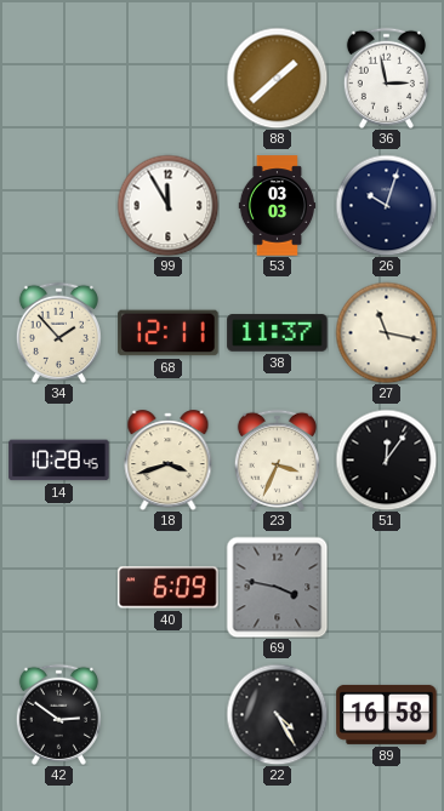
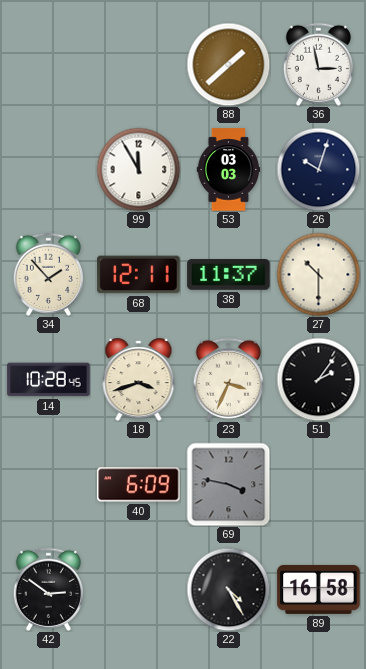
27: 11:17 -> 10:30 (318, 274)
51: 12:06 -> 2:06 (318, 379)
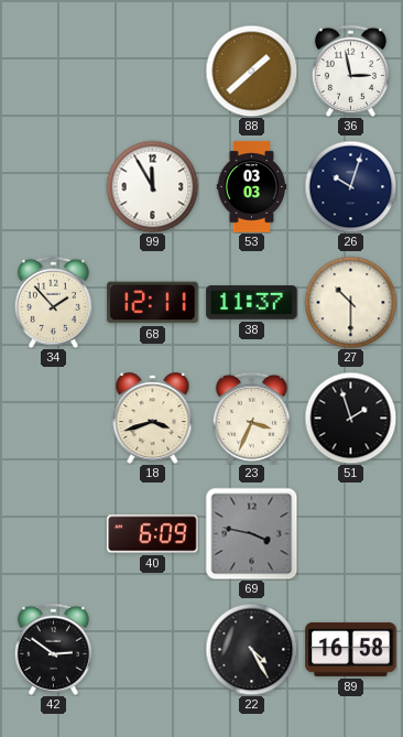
14: 10:28 -> none (49, 380)
51: 2:06 -> 1:57 (350, 418)
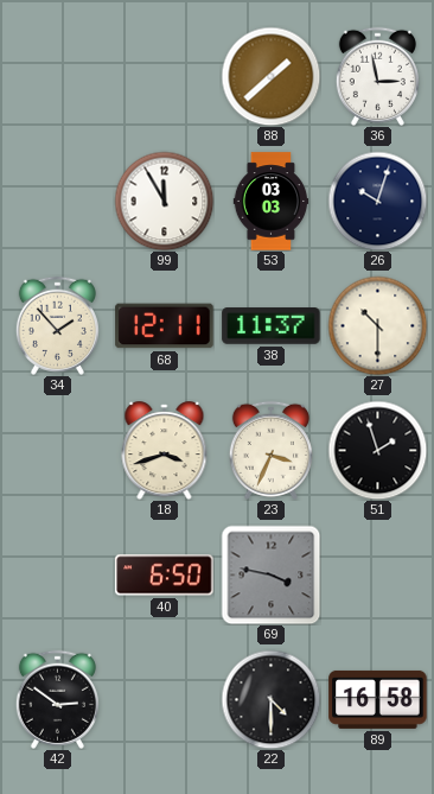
40: 6:09 -> 6:50 (165, 576)
22: 4:25 -> 4:30 (270, 699)
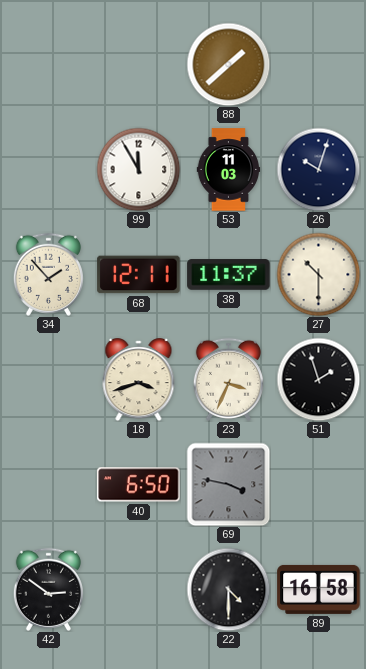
36: 2:58 -> none (377, 76)
53: 03:03 -> 11:03 (229, 170)
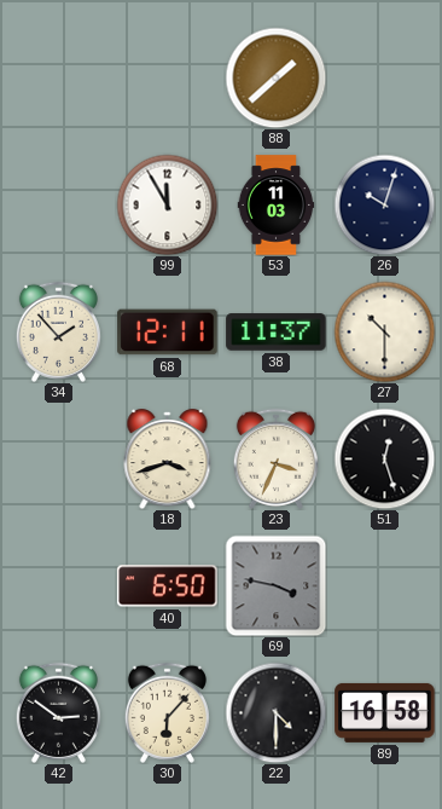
51: 1:57 -> 12:27 (384, 458)
30: none -> 6:07 (167, 712)
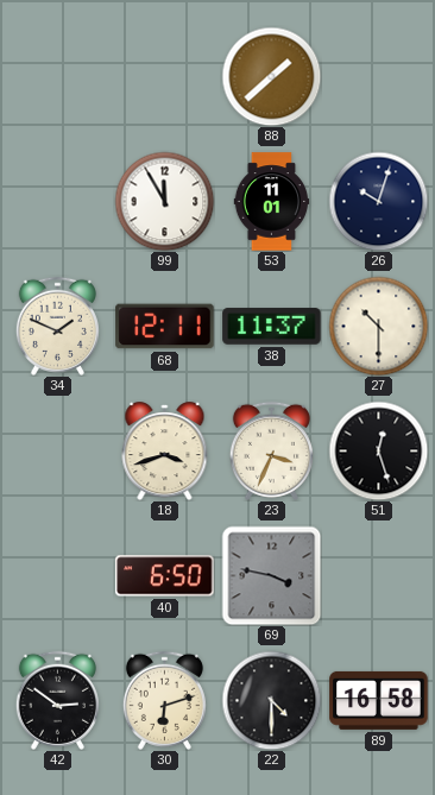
53: 11:03 -> 11:01 (272, 202)
34: 1:53 -> 1:49 (57, 326)
30: 6:07 -> 6:12 (164, 700)
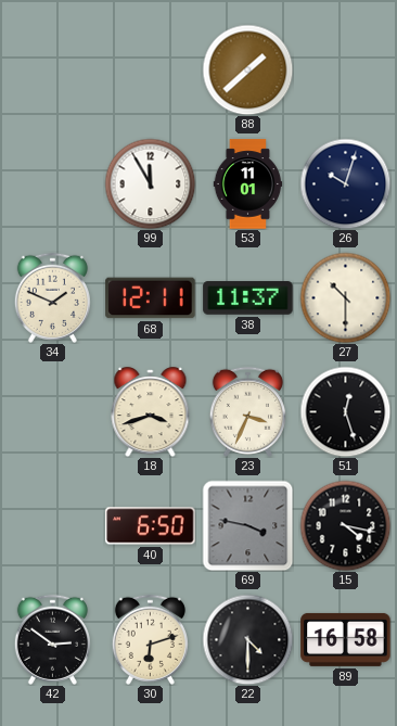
15: none -> 4:17 (345, 525)
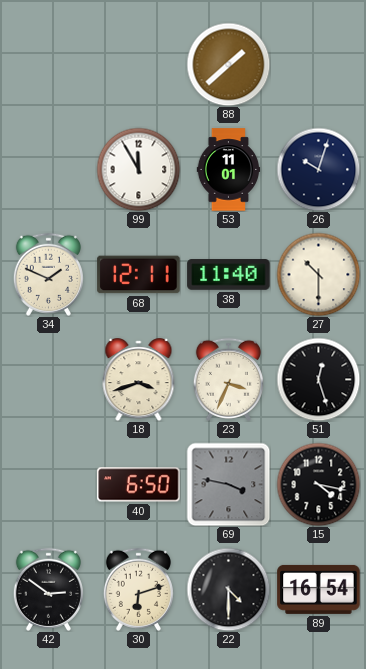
38: 11:37 -> 11:40 (229, 275)
89: 16:58 -> 16:54 (319, 589)
